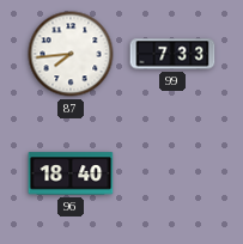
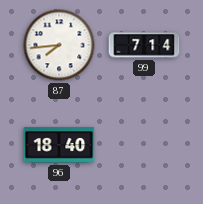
99: 7:33 -> 7:14 (144, 45)
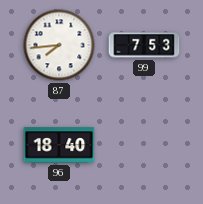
99: 7:14 -> 7:53 (144, 45)
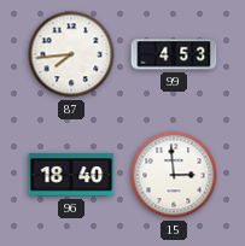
99: 7:53 -> 4:53 (174, 54)
15: none -> 2:59 (174, 175)
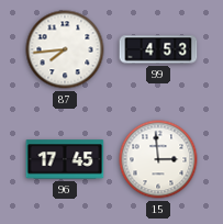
96: 18:40 -> 17:45 (65, 159)
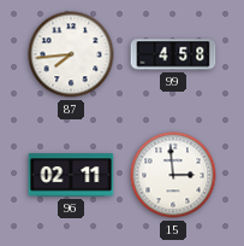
99: 4:53 -> 4:58 (173, 54)
96: 17:45 -> 02:11 (71, 175)
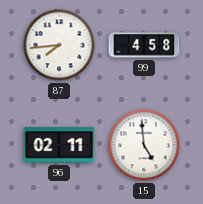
15: 2:59 -> 4:59 (144, 145)
